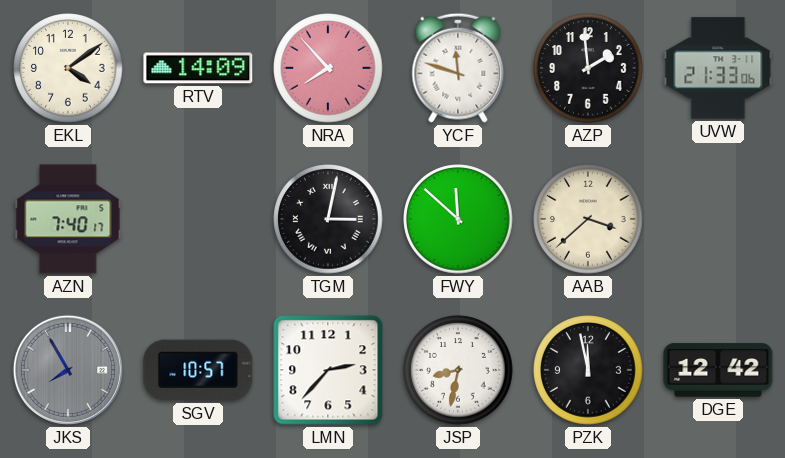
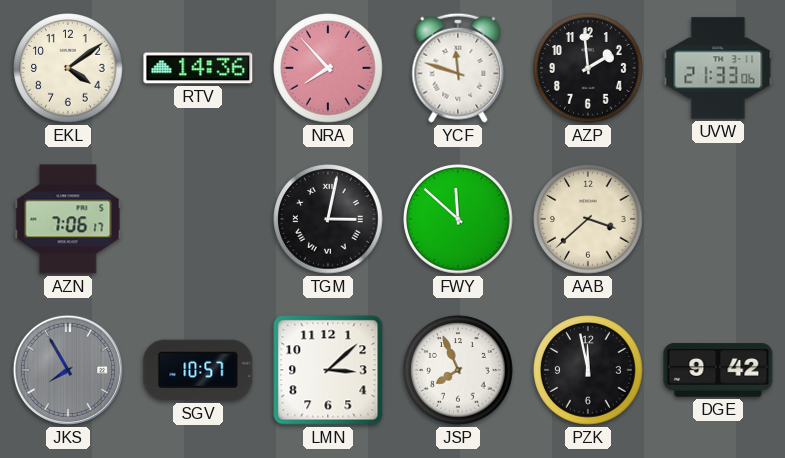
RTV: 14:09 -> 14:36 (198, 68)
AZN: 7:40 -> 7:06 (68, 219)
LMN: 2:37 -> 3:08 (328, 370)
JSP: 8:32 -> 7:56 (458, 370)
DGE: 12:42 -> 9:42 (718, 370)
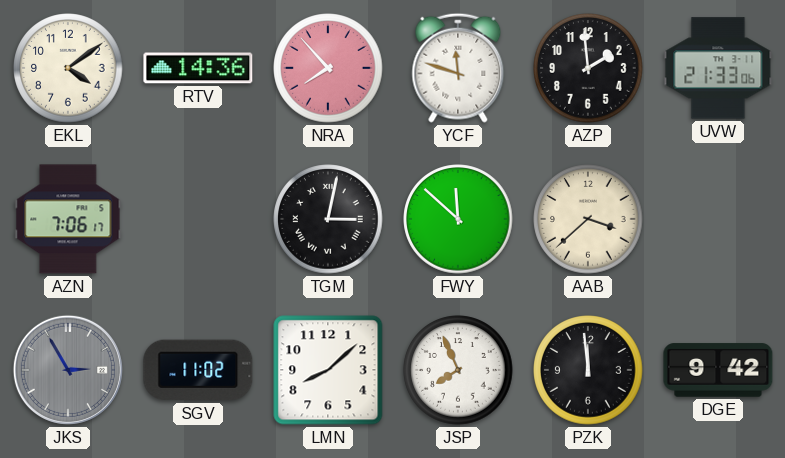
JKS: 7:55 -> 2:55 (68, 370)
SGV: 10:57 -> 11:02 (198, 370)
LMN: 3:08 -> 8:08 (328, 370)
PZK: 11:58 -> 11:59 (588, 370)
